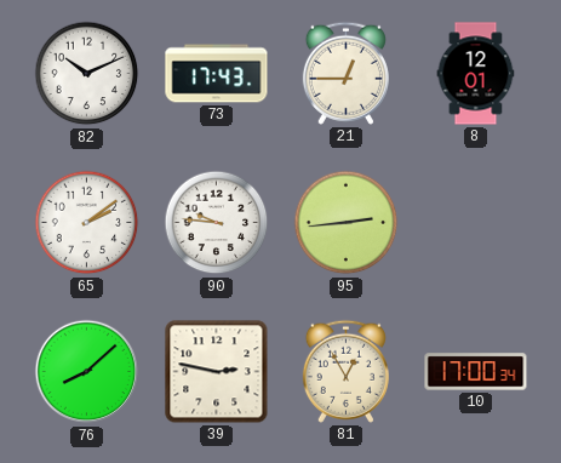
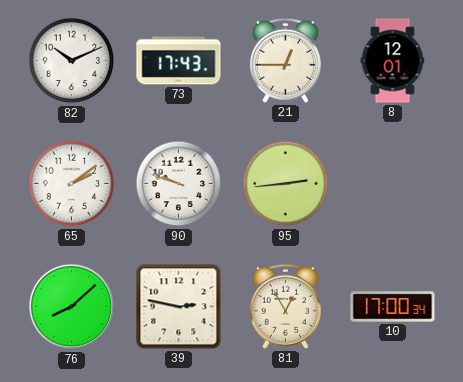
90: 9:46 -> 9:48 (179, 184)
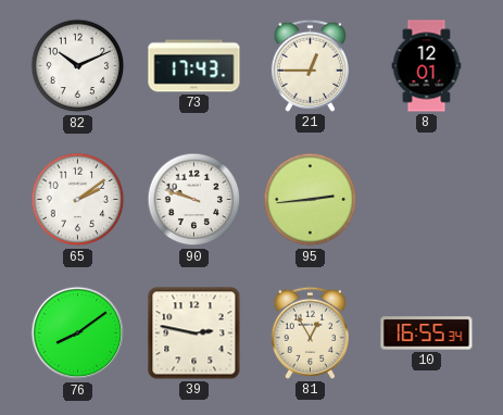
76: 8:08 -> 8:09 (78, 334)
10: 17:00 -> 16:55 (427, 334)
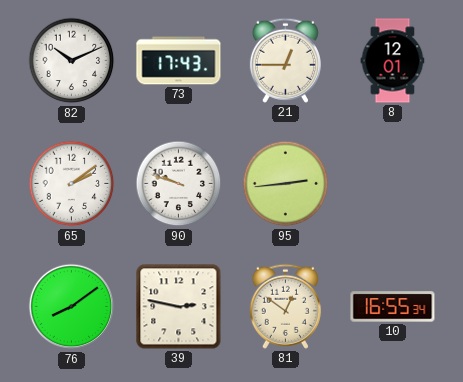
81: 12:55 -> 12:51 (285, 306)
